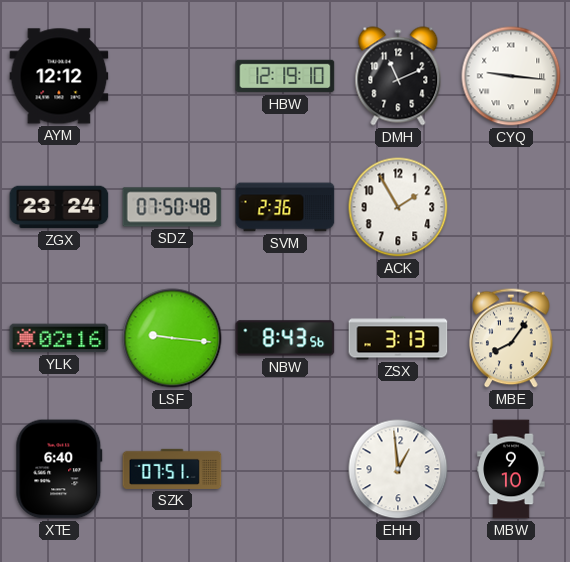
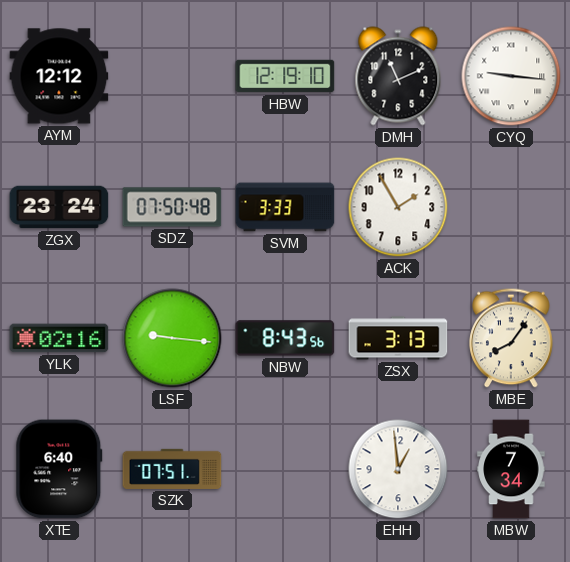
SVM: 2:36 -> 3:33 (285, 207)
MBW: 9:10 -> 7:34 (511, 469)
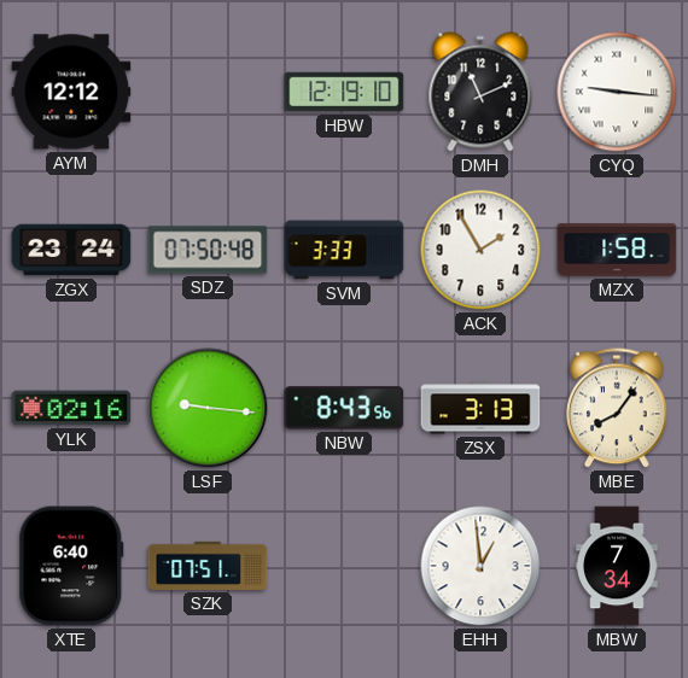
MZX: none -> 1:58 (617, 250)
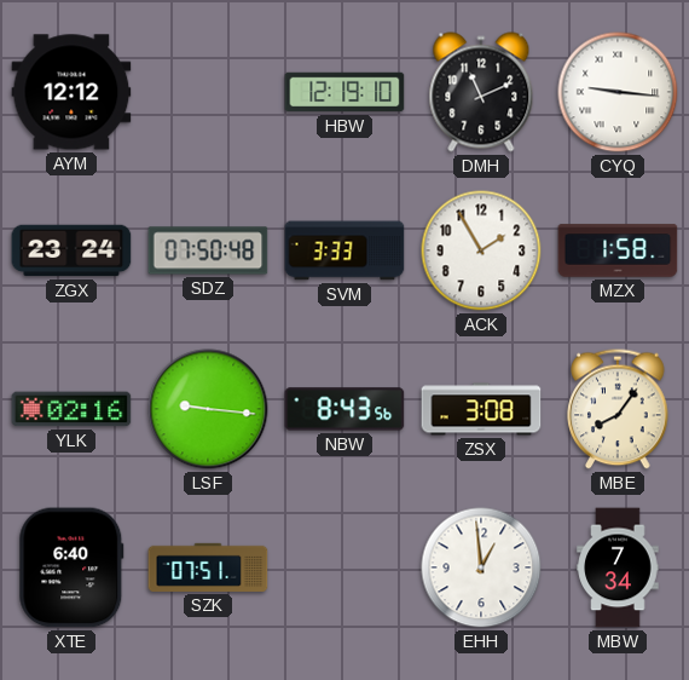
ZSX: 3:13 -> 3:08 (481, 409)
